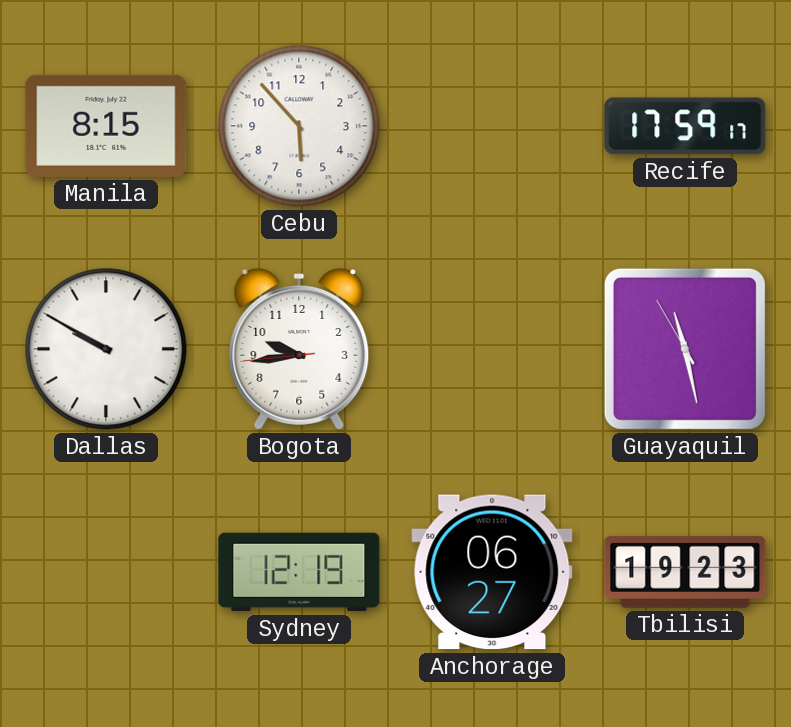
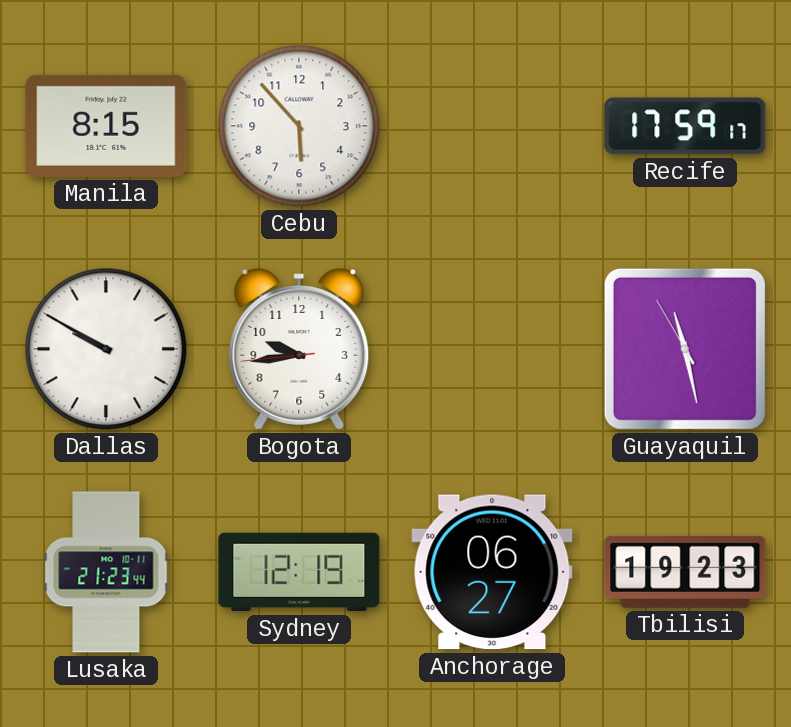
Lusaka: none -> 21:23 (106, 572)
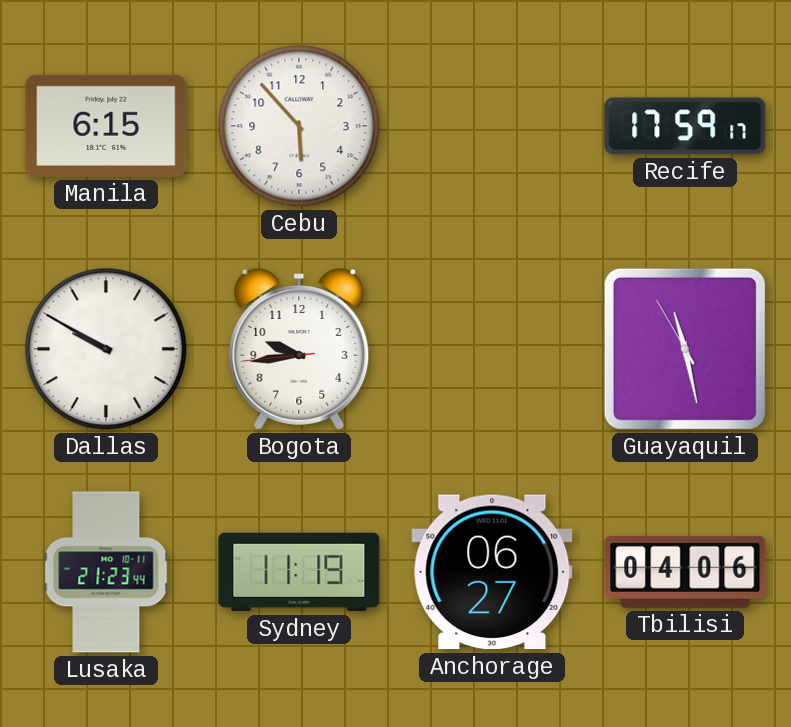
Manila: 8:15 -> 6:15 (106, 126)
Sydney: 12:19 -> 11:19 (299, 572)
Tbilisi: 19:23 -> 04:06 (685, 572)
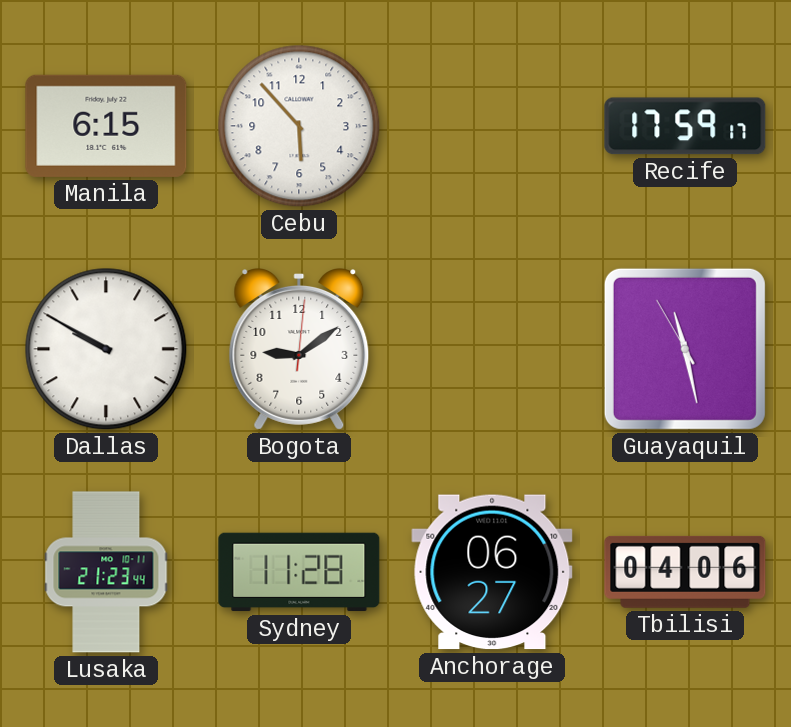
Bogota: 9:43 -> 9:09 (299, 350)
Sydney: 11:19 -> 11:28 (299, 572)
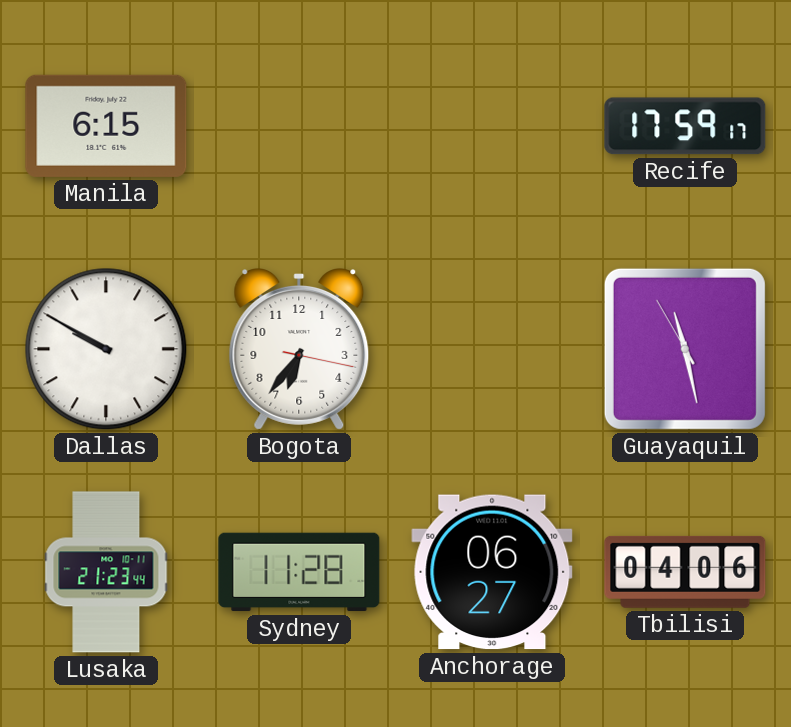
Cebu: 5:53 -> none (299, 126)
Bogota: 9:09 -> 6:36 (299, 350)
